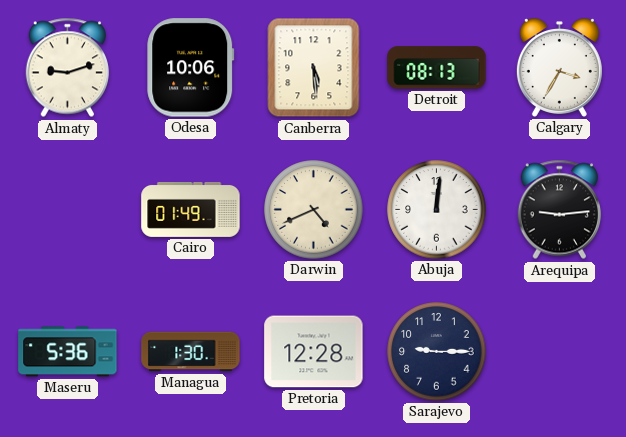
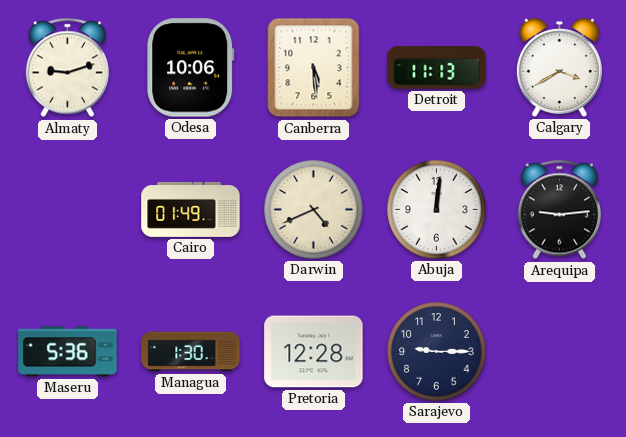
Detroit: 08:13 -> 11:13 (437, 68)
Calgary: 3:35 -> 3:40 (559, 68)
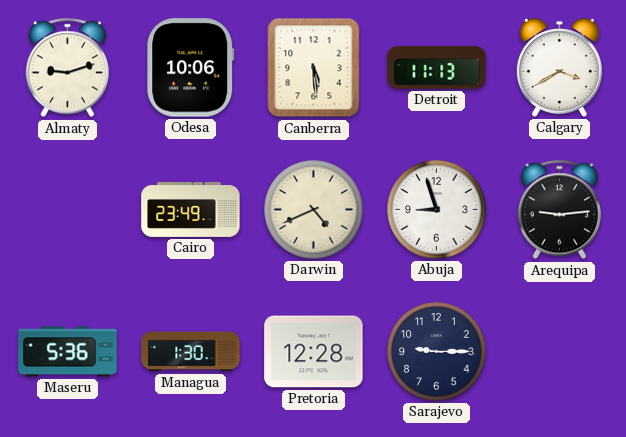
Cairo: 01:49 -> 23:49 (191, 209)
Abuja: 12:01 -> 8:57 (437, 210)
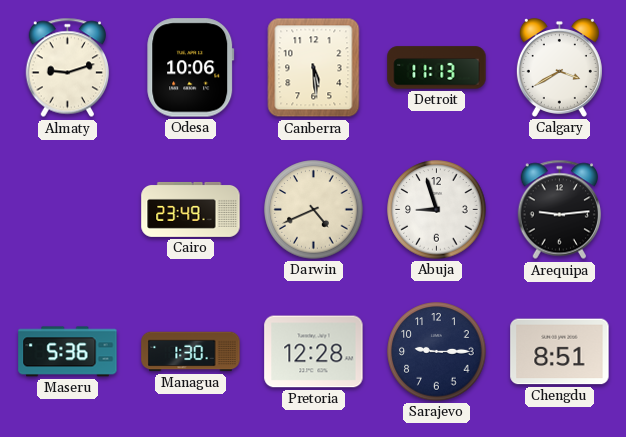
Chengdu: none -> 8:51 (560, 352)
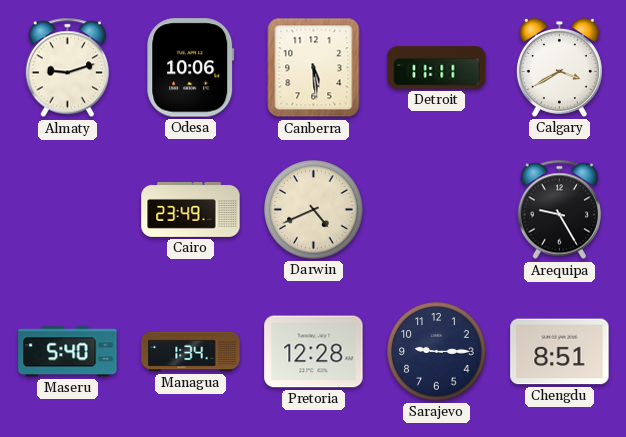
Detroit: 11:13 -> 11:11 (437, 68)
Abuja: 8:57 -> none (437, 210)
Arequipa: 9:14 -> 9:25 (560, 210)
Maseru: 5:36 -> 5:40 (68, 352)
Managua: 1:30 -> 1:34 (191, 352)
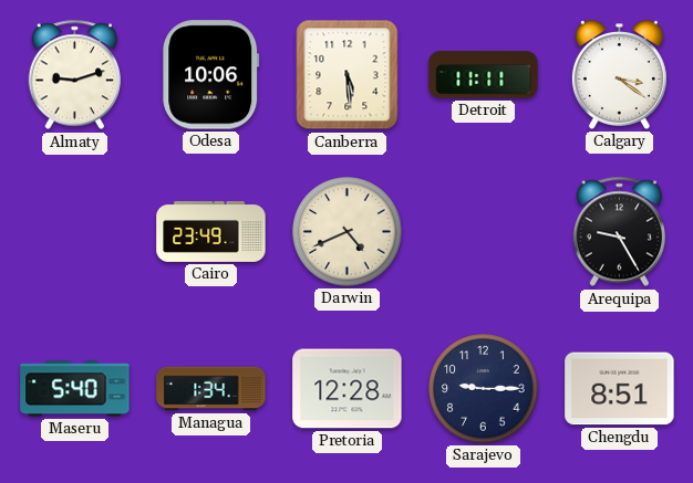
Calgary: 3:40 -> 3:21 (619, 75)
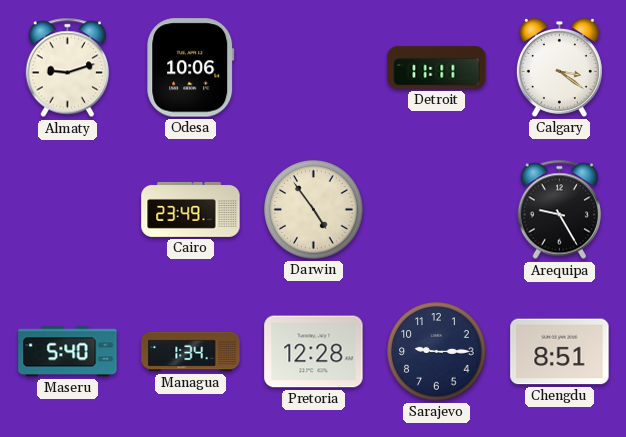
Canberra: 5:29 -> none (348, 75)
Darwin: 4:41 -> 4:54 (314, 210)
